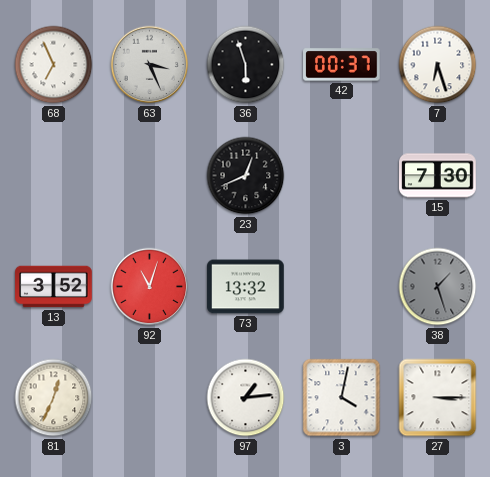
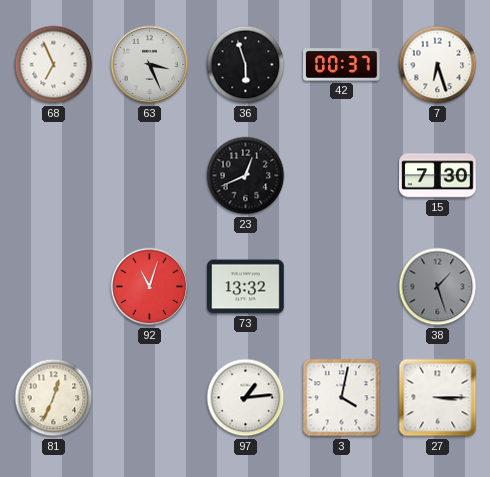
13: 3:52 -> none (54, 287)
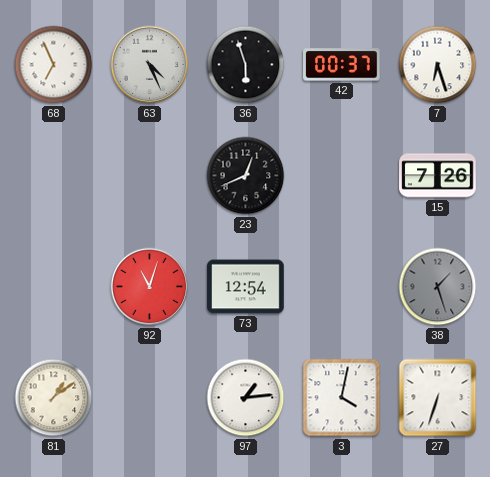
63: 3:26 -> 4:26 (150, 65)
15: 7:30 -> 7:26 (438, 176)
73: 13:32 -> 12:54 (246, 287)
81: 12:34 -> 1:09 (54, 398)
27: 3:15 -> 6:33 (438, 398)
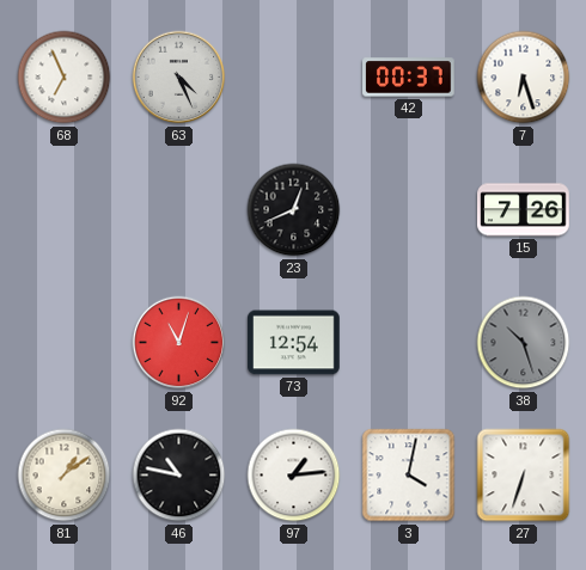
36: 5:57 -> none (246, 65)
38: 1:27 -> 10:27 (524, 343)
46: none -> 10:47 (179, 476)
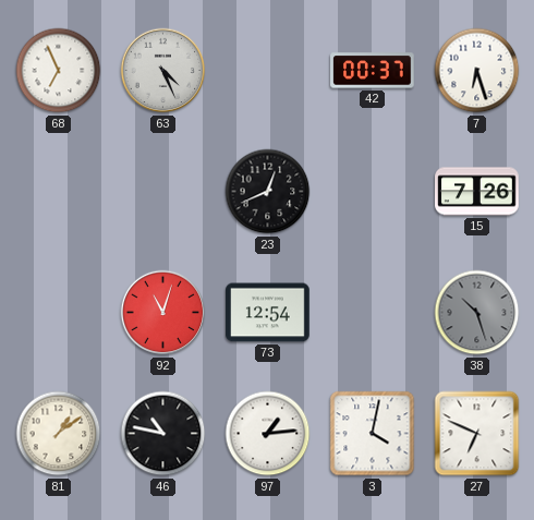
27: 6:33 -> 6:49 (477, 434)
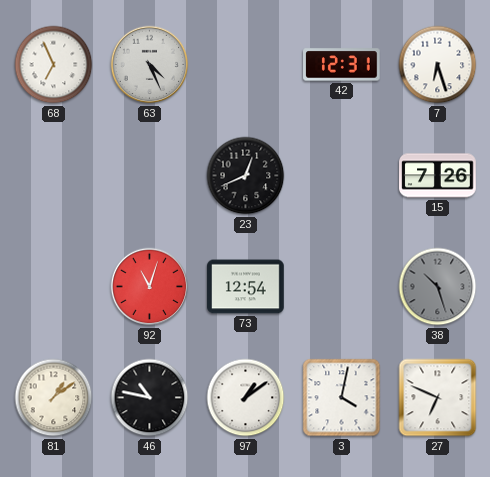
42: 00:37 -> 12:31 (342, 65)
97: 1:14 -> 1:09 (246, 398)
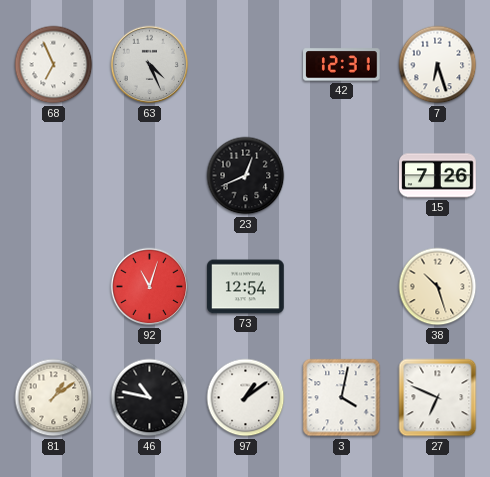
38 dial: grey -> cream (438, 287)
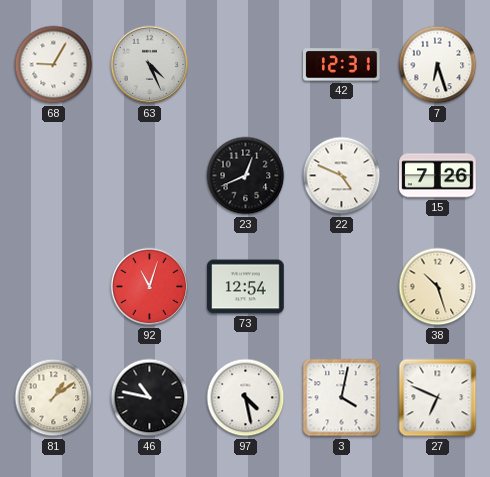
68: 6:56 -> 9:05 (54, 65)
22: none -> 4:49 (342, 176)
97: 1:09 -> 4:28 (246, 398)
